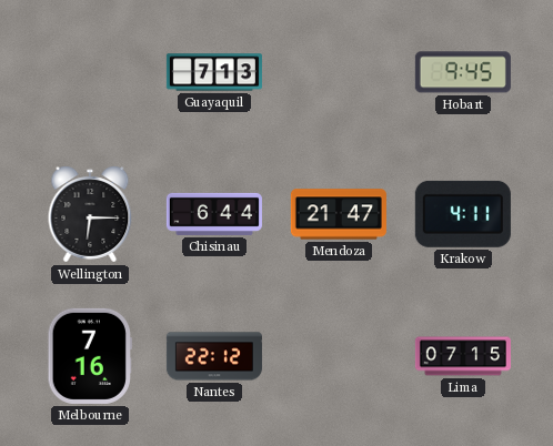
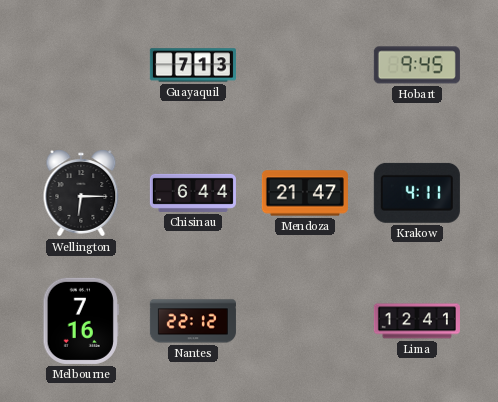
Lima: 07:15 -> 12:41 (417, 321)
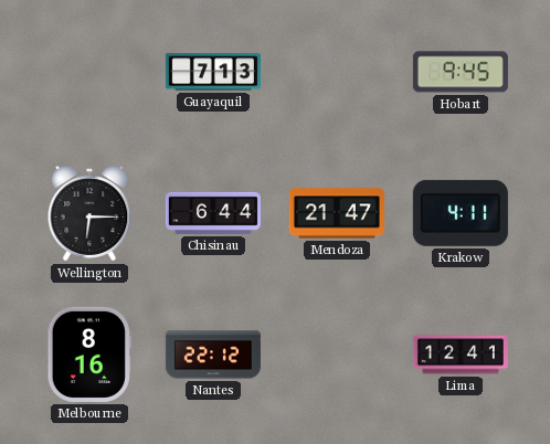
Melbourne: 7:16 -> 8:16 (89, 355)
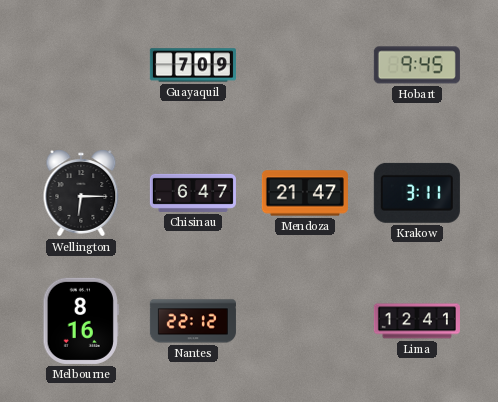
Guayaquil: 7:13 -> 7:09 (193, 65)
Chisinau: 6:44 -> 6:47 (193, 193)
Krakow: 4:11 -> 3:11 (417, 193)
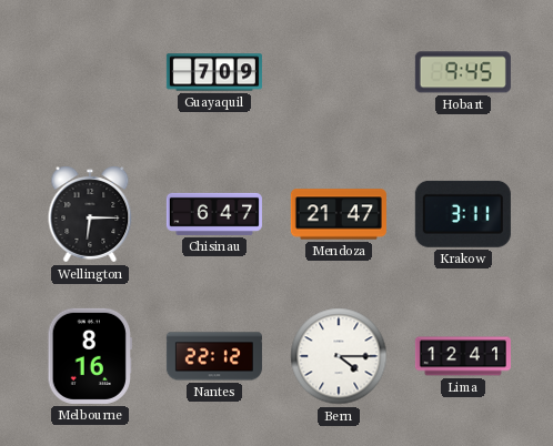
Bern: none -> 4:15 (339, 356)
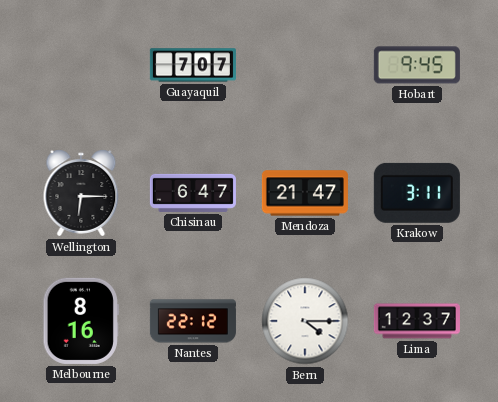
Guayaquil: 7:09 -> 7:07 (193, 65)
Lima: 12:41 -> 12:37 (417, 321)
